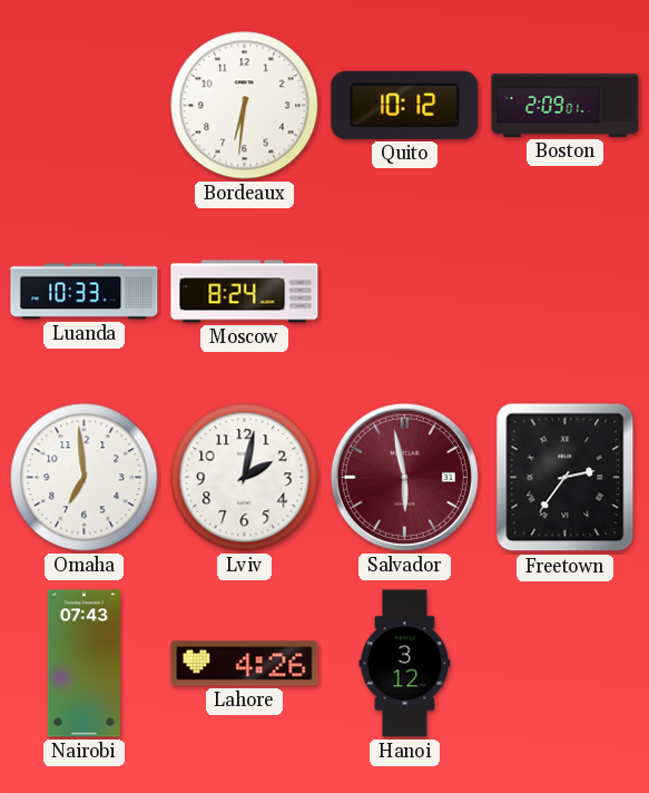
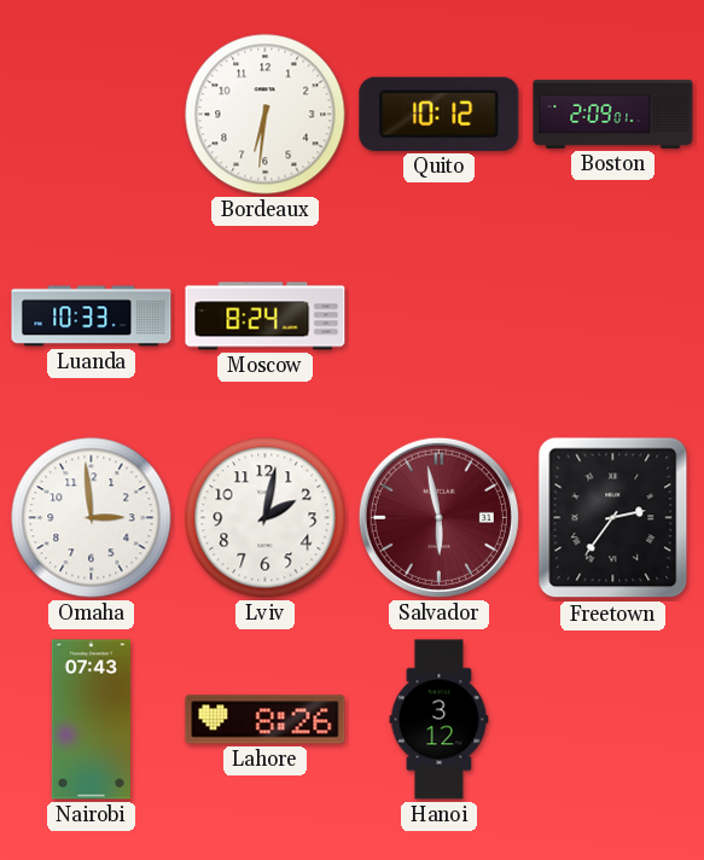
Omaha: 6:59 -> 2:59 (92, 518)
Lahore: 4:26 -> 8:26 (266, 720)
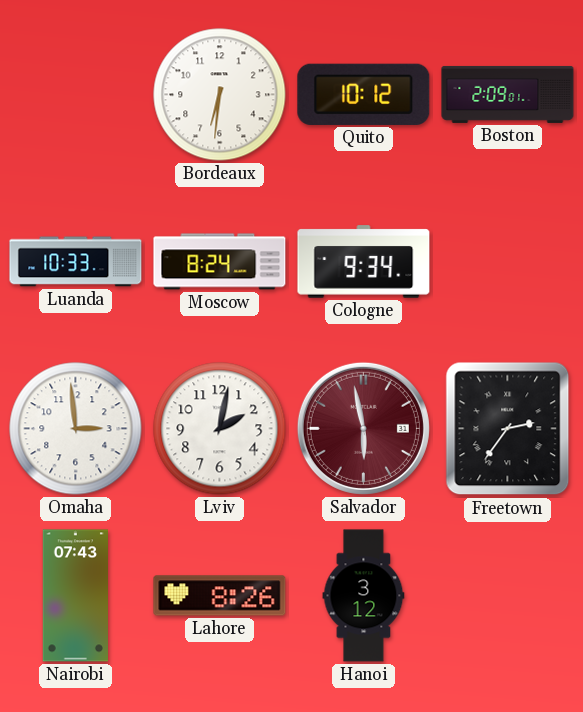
Cologne: none -> 9:34 (364, 262)
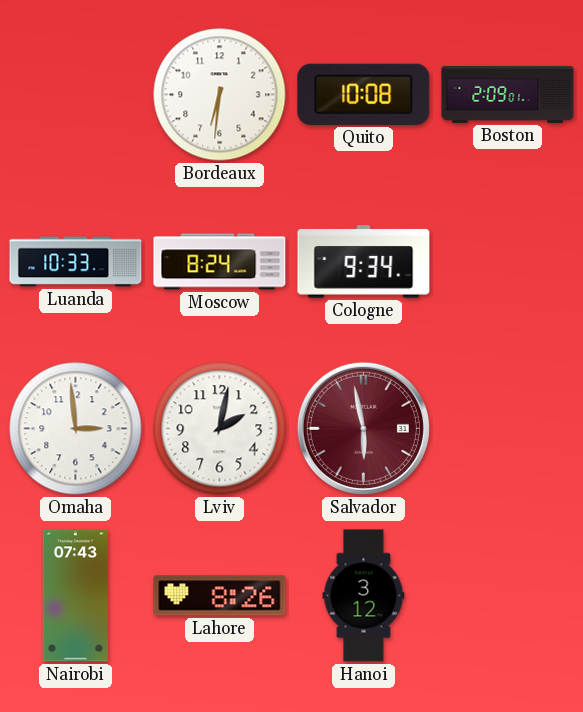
Quito: 10:12 -> 10:08 (364, 94)
Freetown: 2:36 -> none (508, 429)
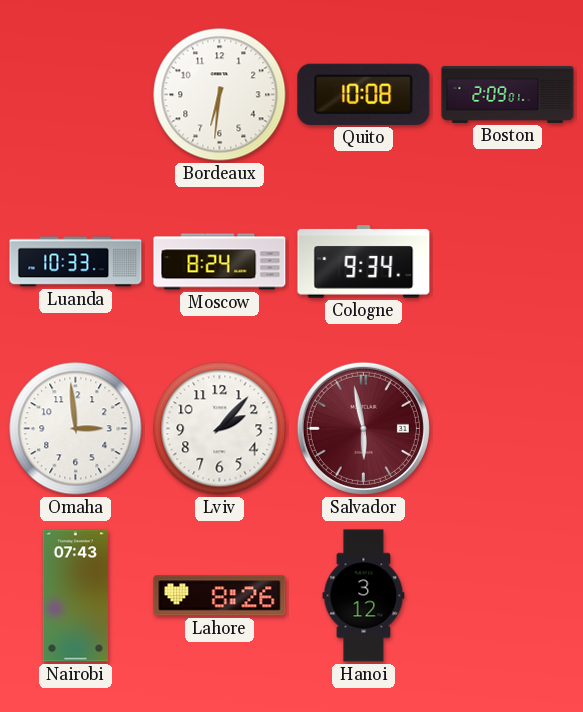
Lviv: 2:02 -> 2:07 (220, 429)
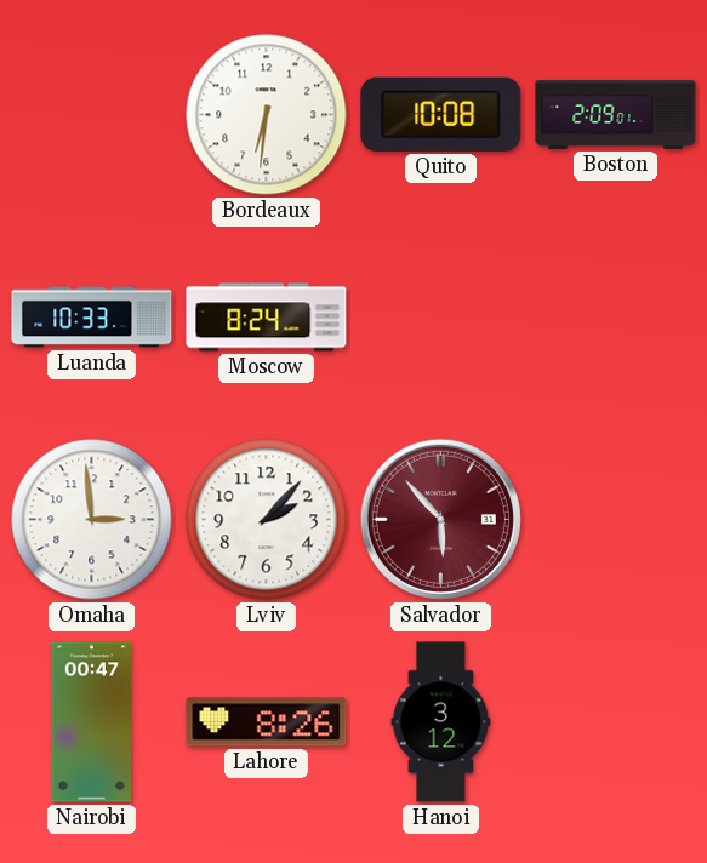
Cologne: 9:34 -> none (364, 262)
Salvador: 5:58 -> 5:53 (440, 519)
Nairobi: 07:43 -> 00:47 (91, 722)
